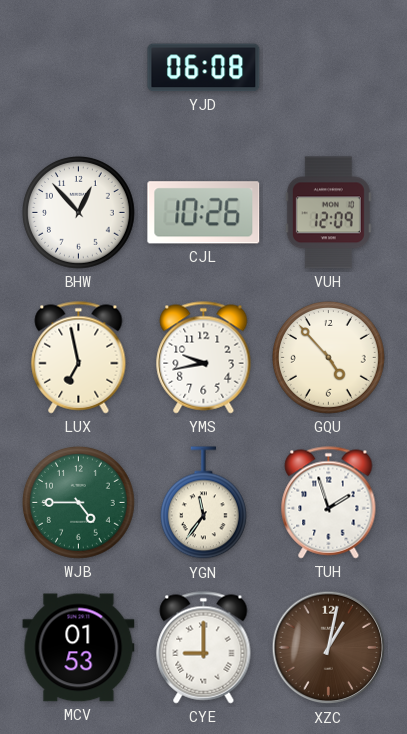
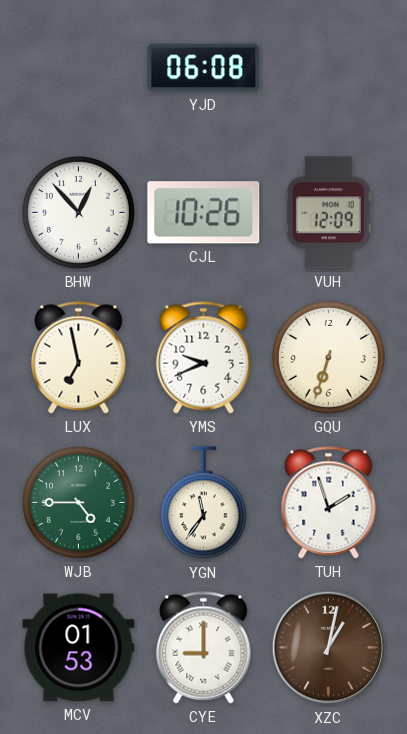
YMS: 9:43 -> 9:41 (204, 358)
GQU: 4:53 -> 6:33 (328, 357)
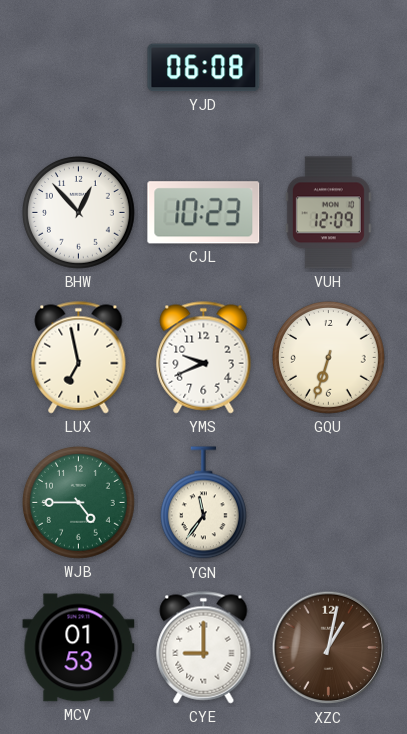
CJL: 10:26 -> 10:23 (204, 213)
TUH: 1:57 -> none (329, 503)
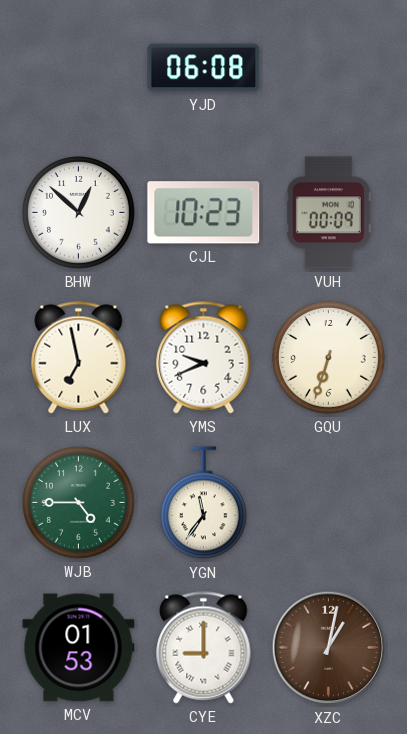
BHW: 12:53 -> 12:52 (78, 212)
VUH: 12:09 -> 00:09 (328, 213)
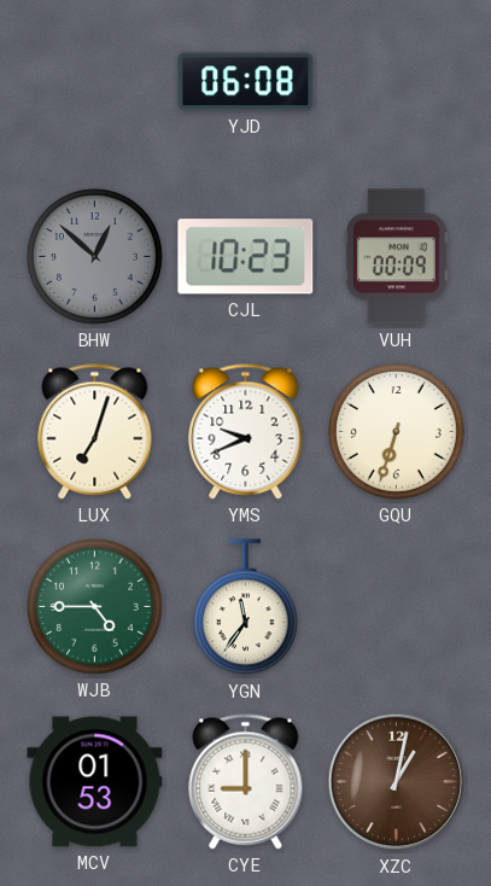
BHW dial: white -> grey (94, 256)
LUX: 6:58 -> 7:03 (95, 432)
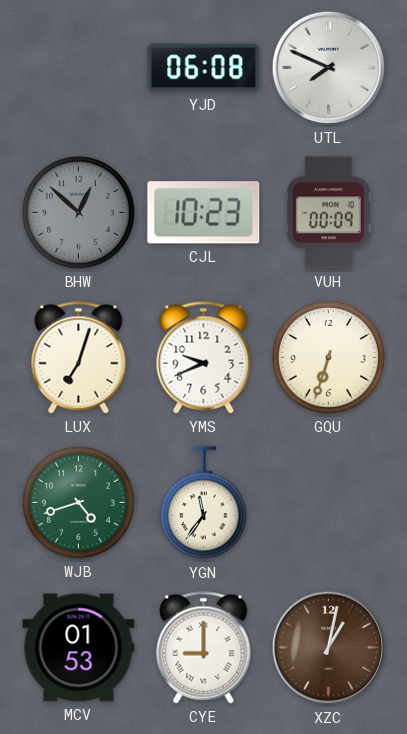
UTL: none -> 7:49 (329, 68)
WJB: 4:45 -> 4:42 (78, 502)
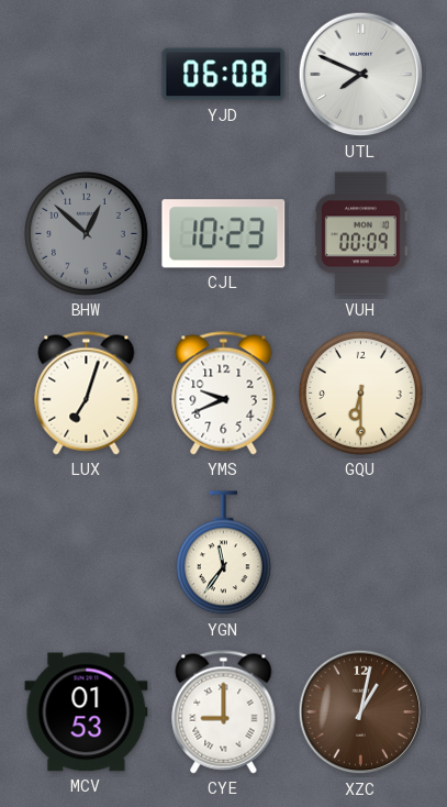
GQU: 6:33 -> 6:30 (360, 393)
WJB: 4:42 -> none (78, 502)
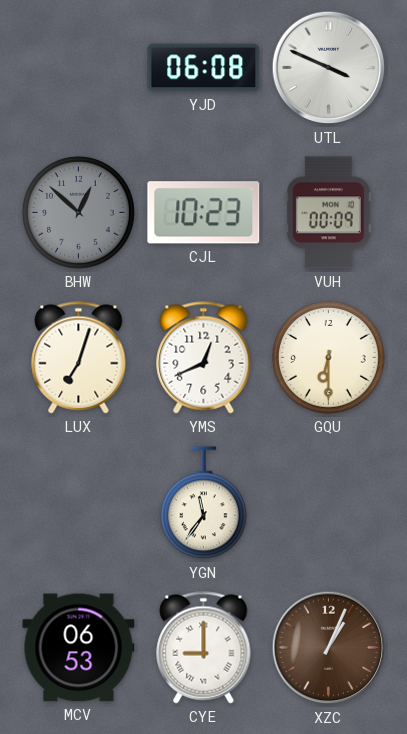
UTL: 7:49 -> 3:49 (329, 68)
YMS: 9:41 -> 12:41 (204, 358)
MCV: 01:53 -> 06:53 (79, 648)
XZC: 1:02 -> 1:04 (329, 648)
